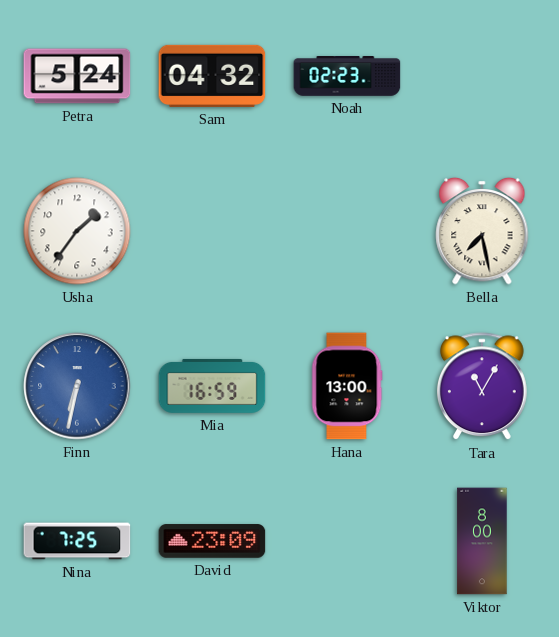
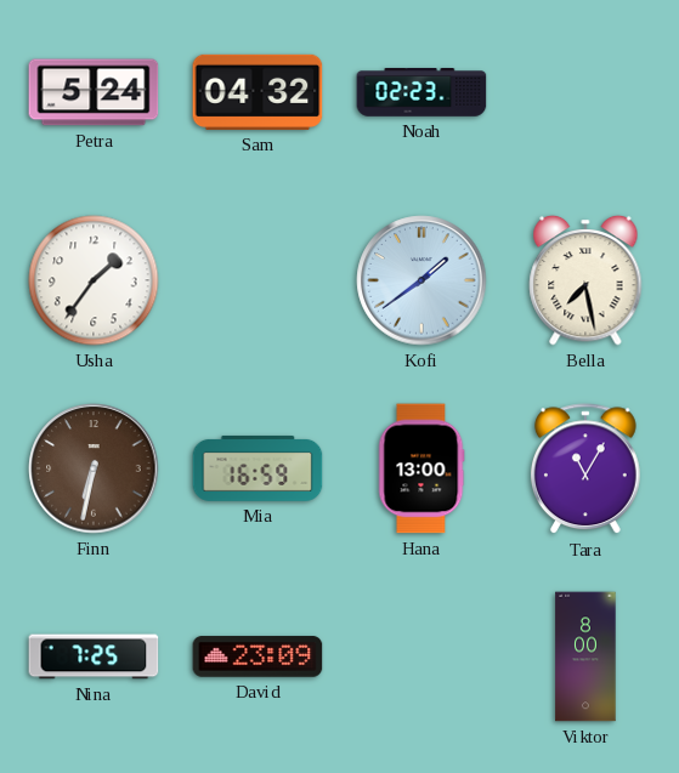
Kofi: none -> 1:39 (421, 280)
Finn dial: blue -> brown (94, 468)
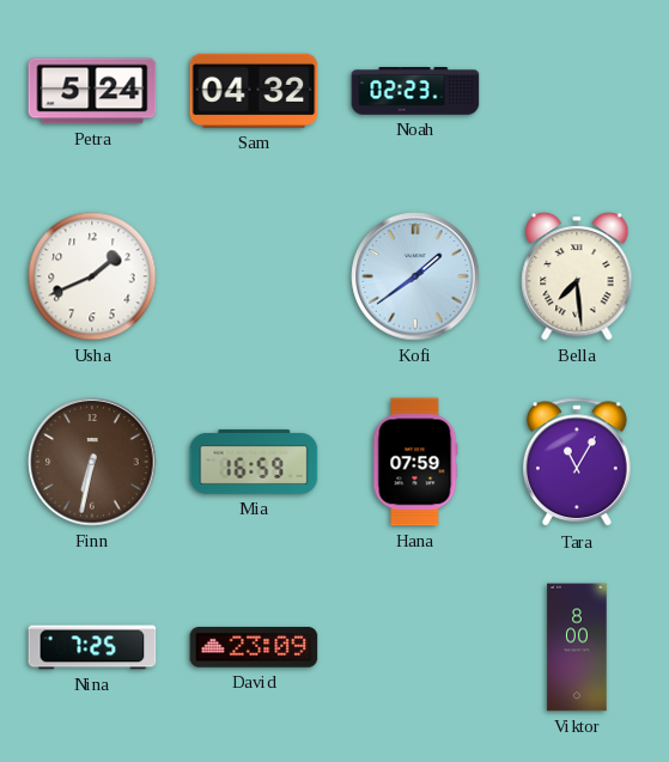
Usha: 1:36 -> 1:41 (92, 276)
Bella: 7:28 -> 7:29 (577, 276)
Hana: 13:00 -> 07:59 (415, 462)
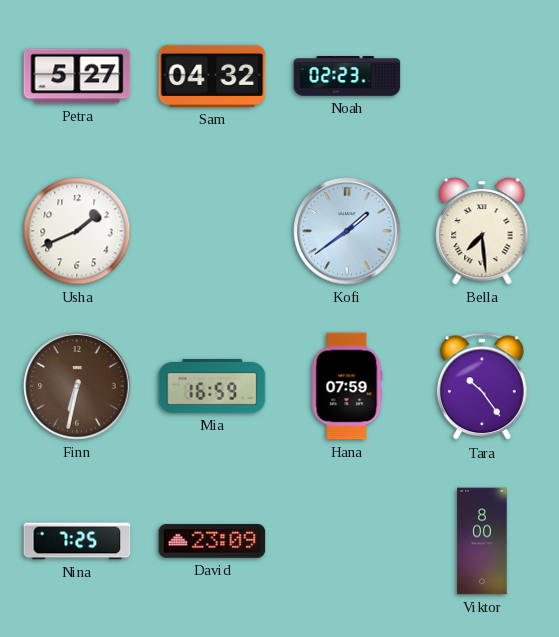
Petra: 5:24 -> 5:27 (77, 76)
Tara: 11:05 -> 10:24 (482, 387)
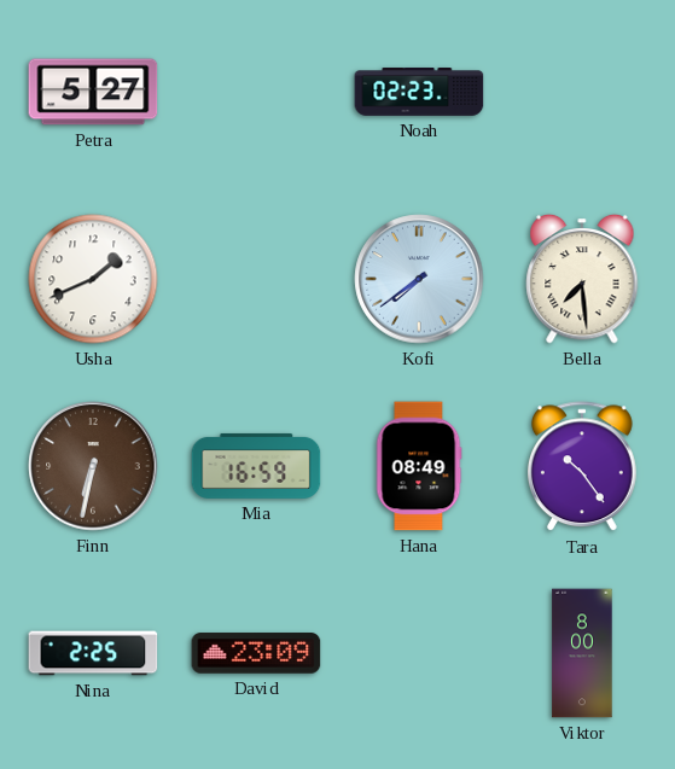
Sam: 04:32 -> none (212, 76)
Kofi: 1:39 -> 7:39 (419, 279)
Hana: 07:59 -> 08:49 (419, 466)
Nina: 7:25 -> 2:25 (93, 653)
